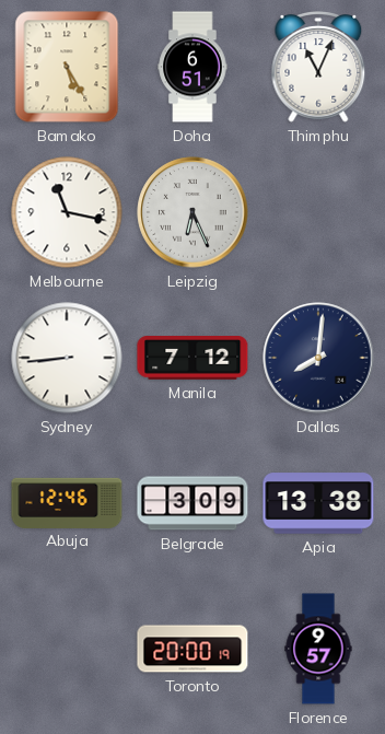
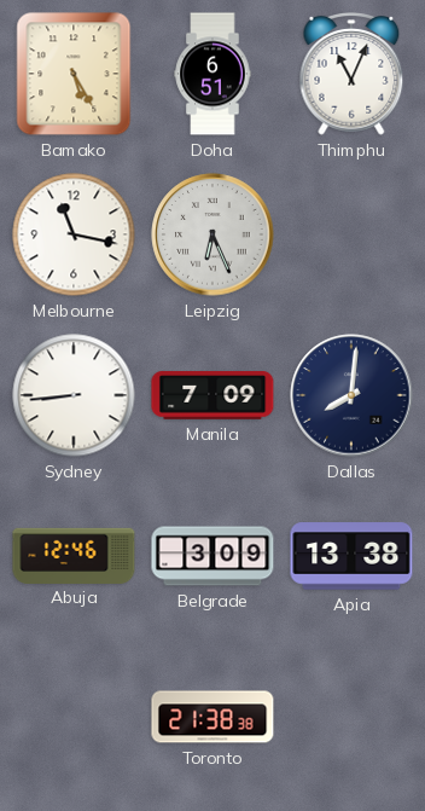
Manila: 7:12 -> 7:09 (212, 396)
Toronto: 20:00 -> 21:38 (212, 717)
Florence: 9:57 -> none (318, 649)
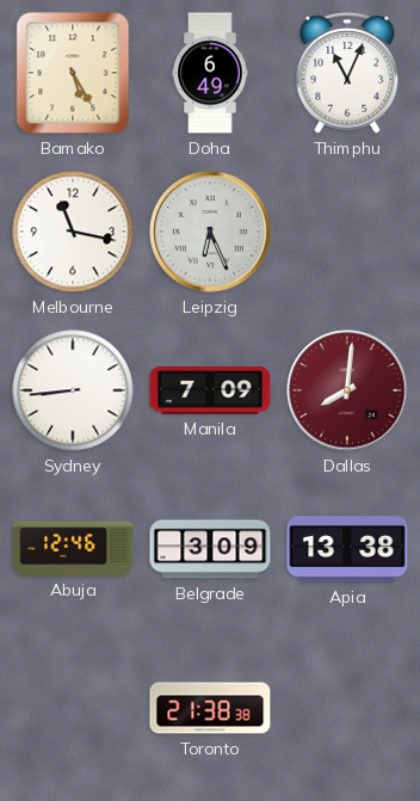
Doha: 6:51 -> 6:49 (210, 73)
Dallas dial: navy -> burgundy (347, 390)
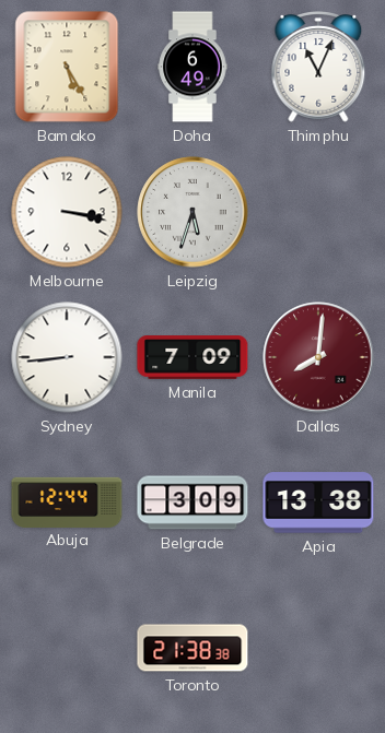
Melbourne: 11:17 -> 3:17 (67, 212)
Leipzig: 6:26 -> 5:33 (192, 212)
Abuja: 12:46 -> 12:44 (67, 501)
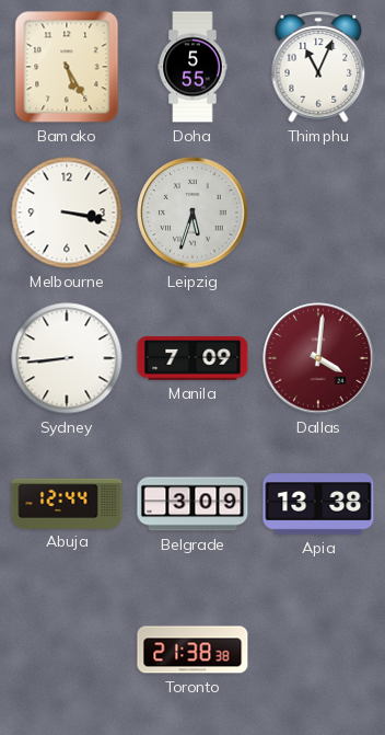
Doha: 6:49 -> 5:55 (192, 67)
Dallas: 8:01 -> 4:01 (318, 358)
